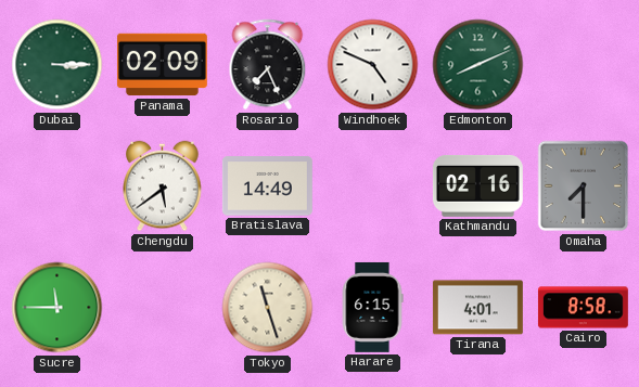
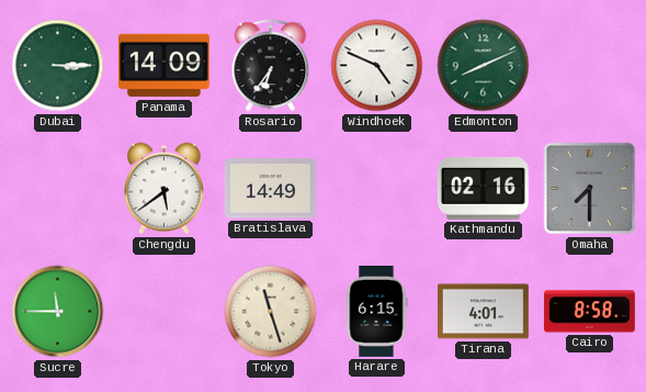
Panama: 02:09 -> 14:09 (163, 66)
Rosario: 7:26 -> 6:36 (271, 66)
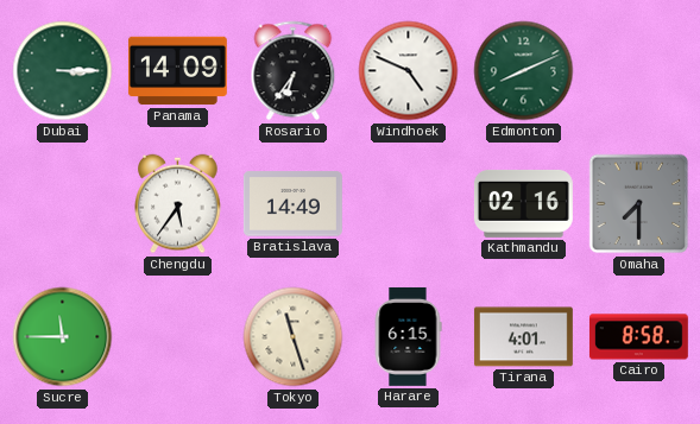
Chengdu: 5:39 -> 5:36 (178, 204)
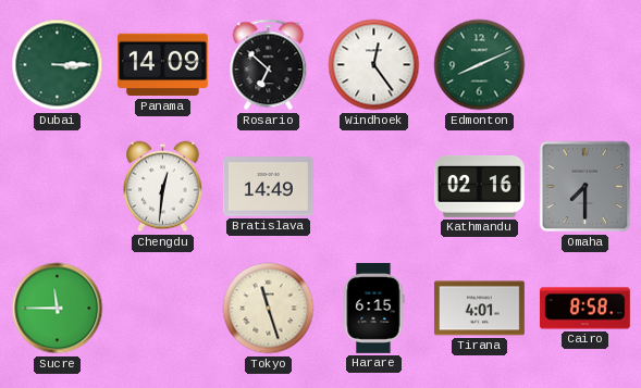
Rosario: 6:36 -> 6:52 (269, 65)
Windhoek: 4:49 -> 12:24 (374, 65)
Chengdu: 5:36 -> 12:31 (163, 187)
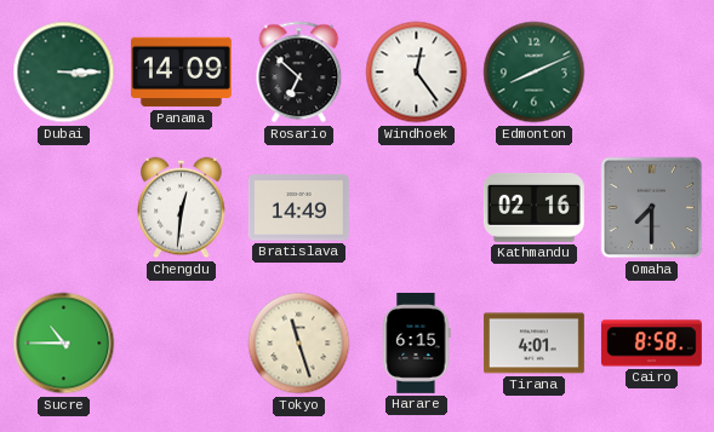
Sucre: 11:45 -> 10:45 (64, 344)
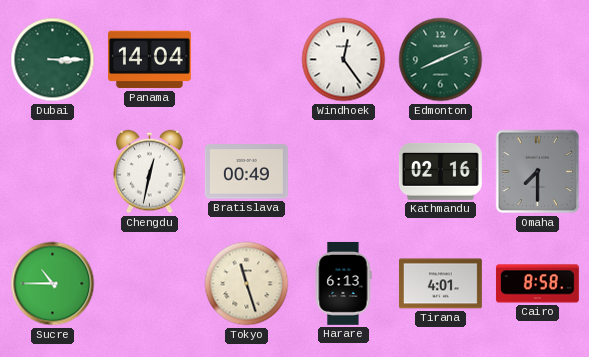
Panama: 14:09 -> 14:04 (149, 60)
Rosario: 6:52 -> none (299, 73)
Chengdu: 12:31 -> 12:32 (150, 172)
Bratislava: 14:49 -> 00:49 (246, 172)
Harare: 6:15 -> 6:13 (343, 283)
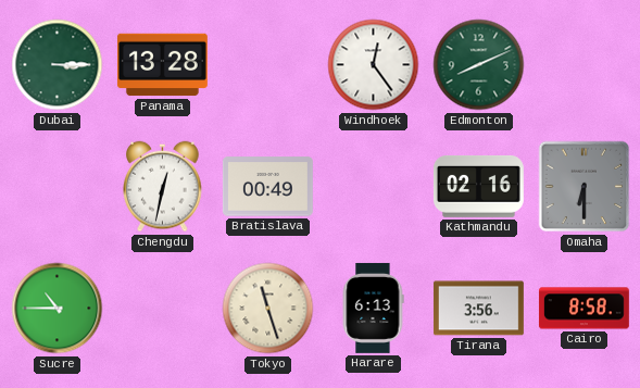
Panama: 14:04 -> 13:28 (162, 65)
Omaha: 7:30 -> 6:30 (585, 187)
Tirana: 4:01 -> 3:56 (478, 309)
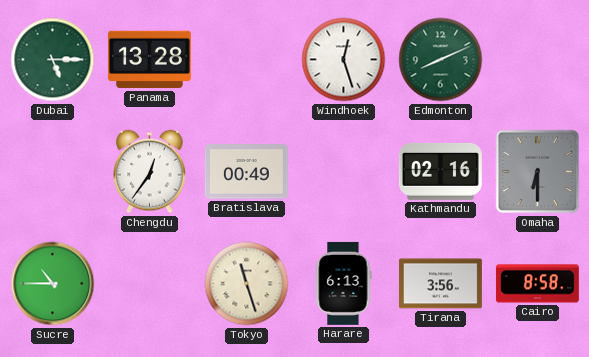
Dubai: 3:15 -> 5:15 (53, 60)
Windhoek: 12:24 -> 12:27 (344, 60)
Chengdu: 12:32 -> 12:36 (150, 172)
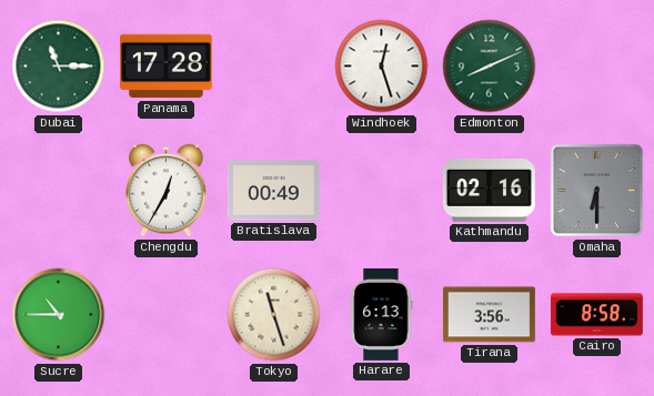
Dubai: 5:15 -> 11:15 (59, 67)
Panama: 13:28 -> 17:28 (165, 67)
Chengdu: 12:36 -> 12:35 (167, 191)
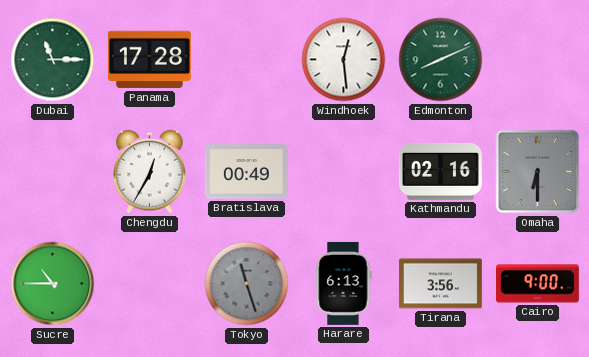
Windhoek: 12:27 -> 12:29 (344, 60)
Tokyo dial: cream -> grey (247, 284)
Cairo: 8:58 -> 9:00 (537, 284)
